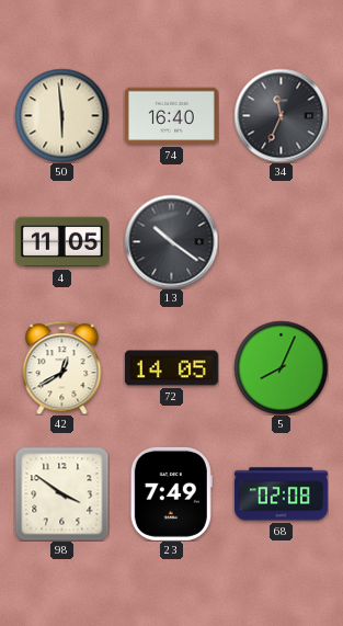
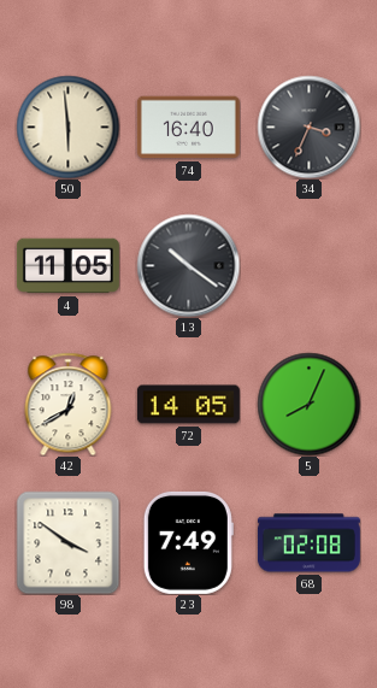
34: 11:34 -> 3:34 (308, 127)
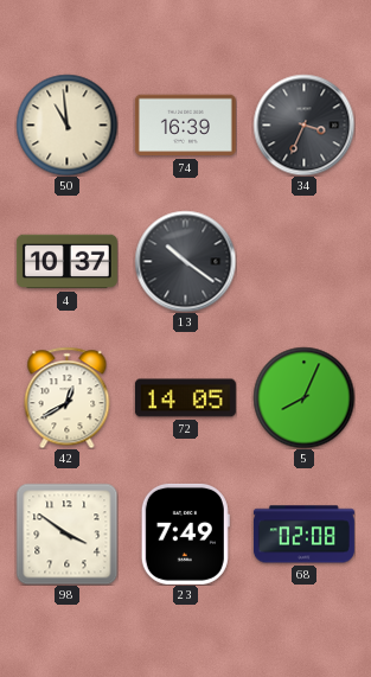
50: 5:59 -> 10:59 (66, 124)
74: 16:40 -> 16:39 (185, 126)
4: 11:05 -> 10:37 (66, 262)
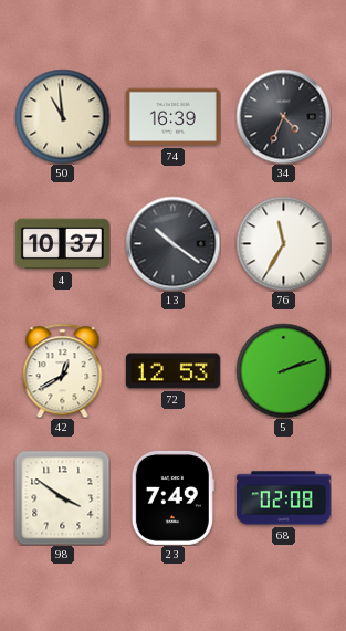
34: 3:34 -> 4:34 (283, 116)
76: none -> 11:35 (283, 243)
72: 14:05 -> 12:53 (172, 371)
5: 8:04 -> 2:12 (283, 370)
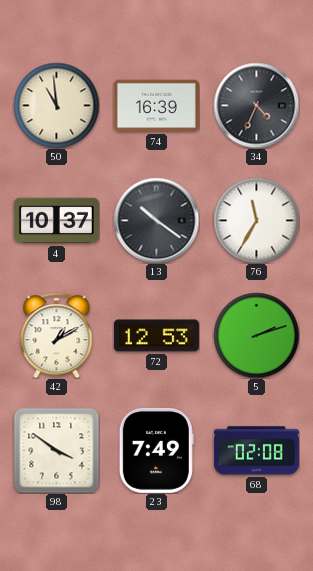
42: 12:40 -> 1:10 (57, 335)
